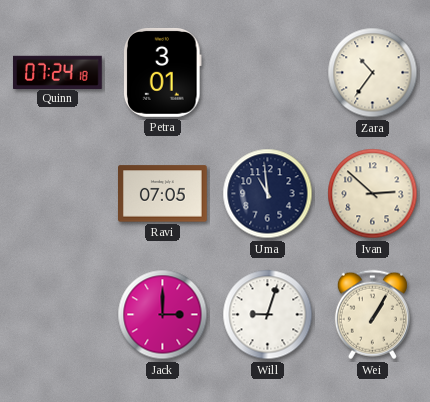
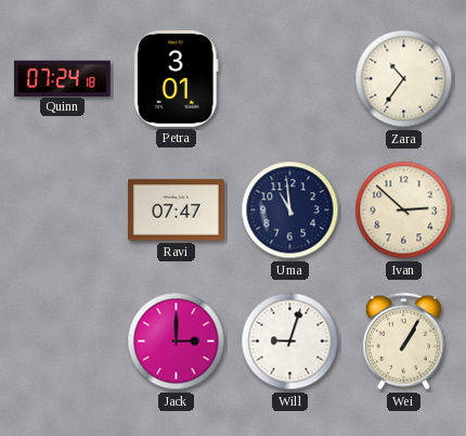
Ravi: 07:05 -> 07:47 (177, 210)
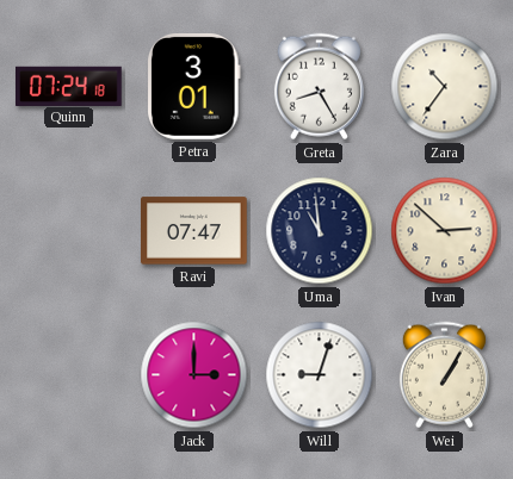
Greta: none -> 8:25 (319, 87)
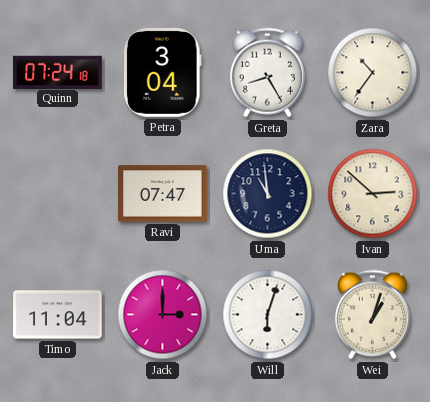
Petra: 3:01 -> 3:04 (163, 73)
Timo: none -> 11:04 (58, 315)
Will: 9:03 -> 6:03 (268, 315)
Wei: 1:05 -> 1:03 (372, 315)
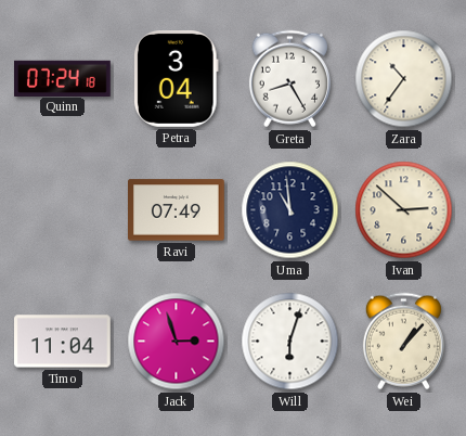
Ravi: 07:47 -> 07:49 (177, 210)
Jack: 3:00 -> 2:57 (177, 342)
Wei: 1:03 -> 1:07 (403, 342)
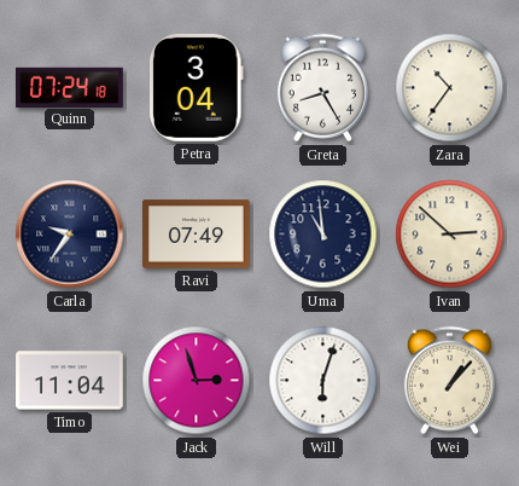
Carla: none -> 9:36 (70, 235)
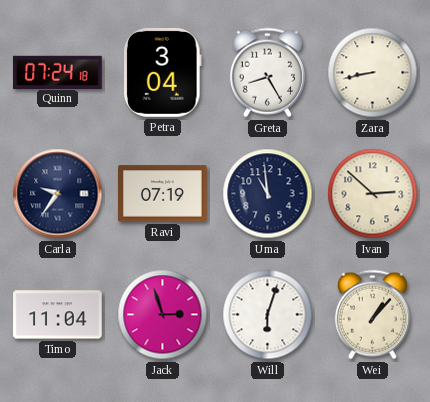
Zara: 10:36 -> 8:43 (373, 73)
Ravi: 07:49 -> 07:19 (163, 194)
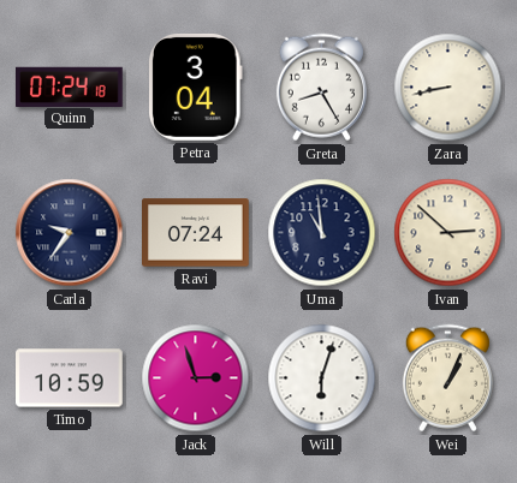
Ravi: 07:19 -> 07:24 (196, 233)
Timo: 11:04 -> 10:59 (70, 378)
Wei: 1:07 -> 1:04 (447, 378)
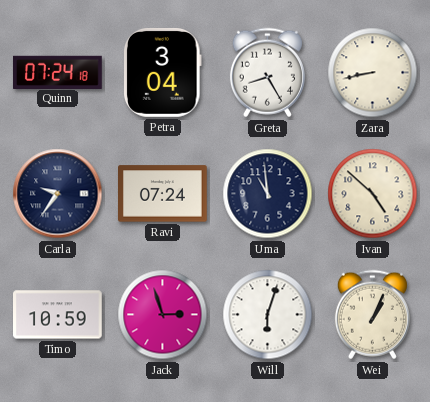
Ivan: 2:52 -> 4:52 (373, 194)
